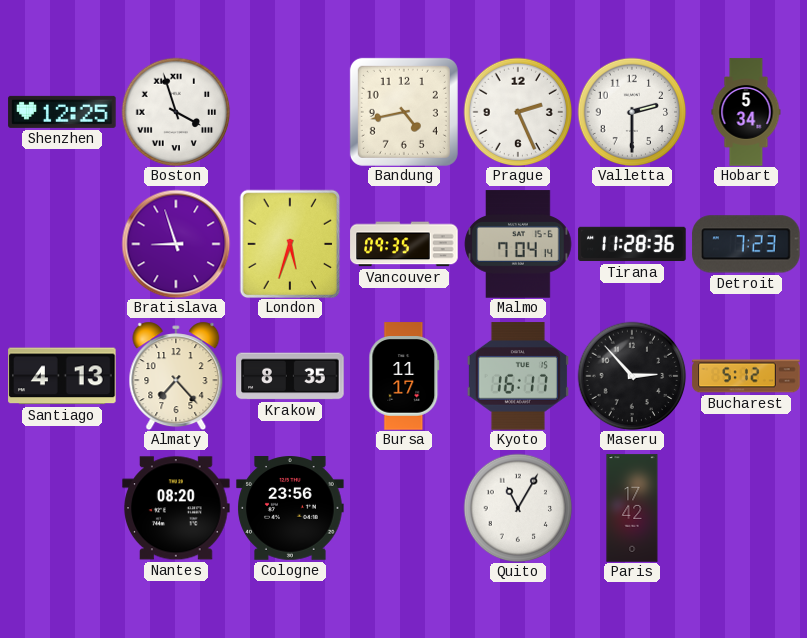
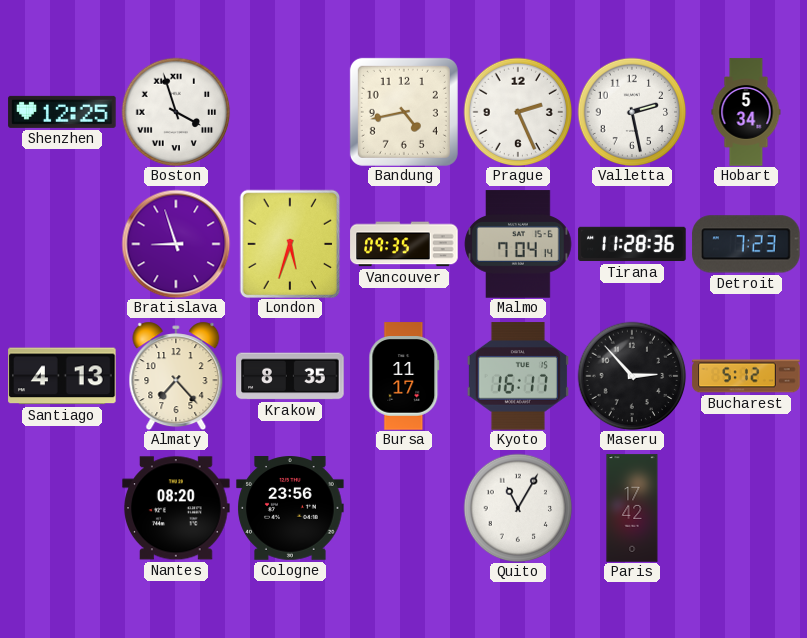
Valletta: 2:30 -> 2:28 (632, 112)
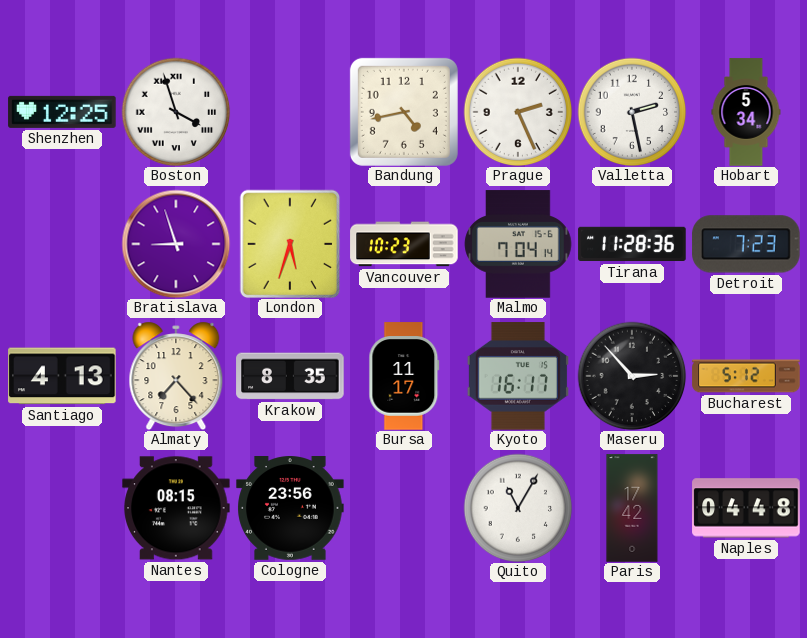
Vancouver: 09:35 -> 10:23 (404, 244)
Nantes: 08:20 -> 08:15 (176, 508)
Naples: none -> 04:48 (746, 508)
